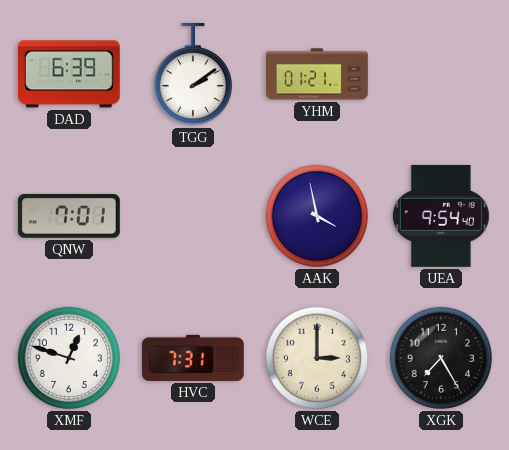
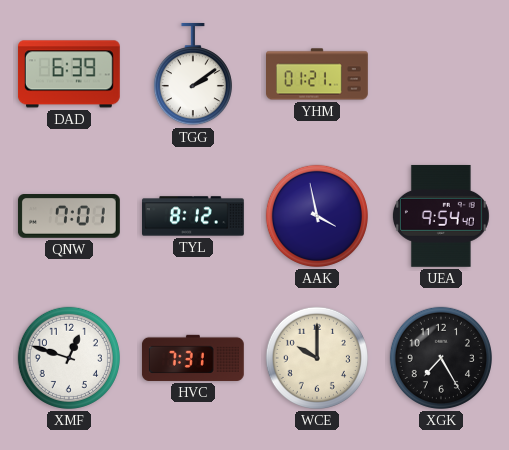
TYL: none -> 8:12 (194, 216)
WCE: 3:00 -> 10:00 (317, 358)
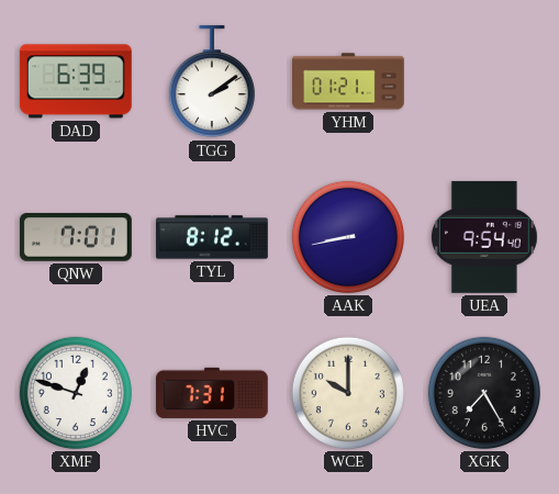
AAK: 3:58 -> 8:43 (348, 237)
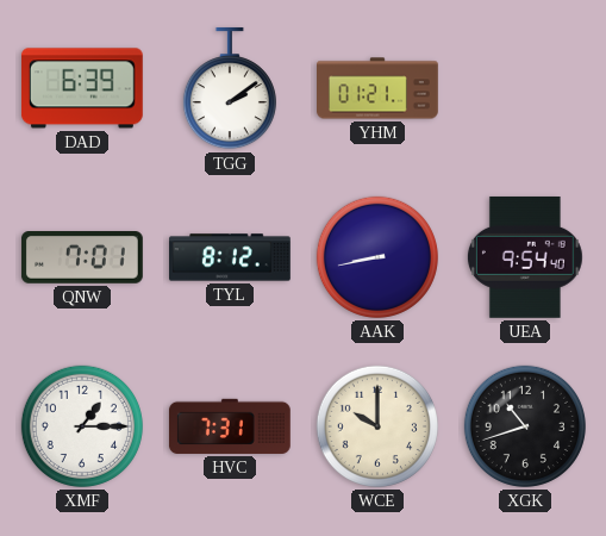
XMF: 12:48 -> 1:15 (82, 426)
XGK: 7:25 -> 10:42 (525, 426)
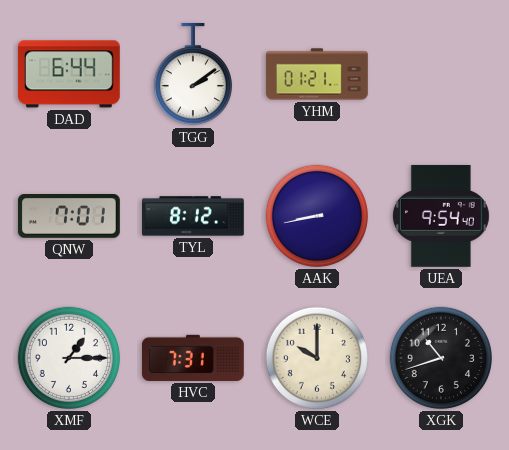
DAD: 6:39 -> 6:44 (69, 74)
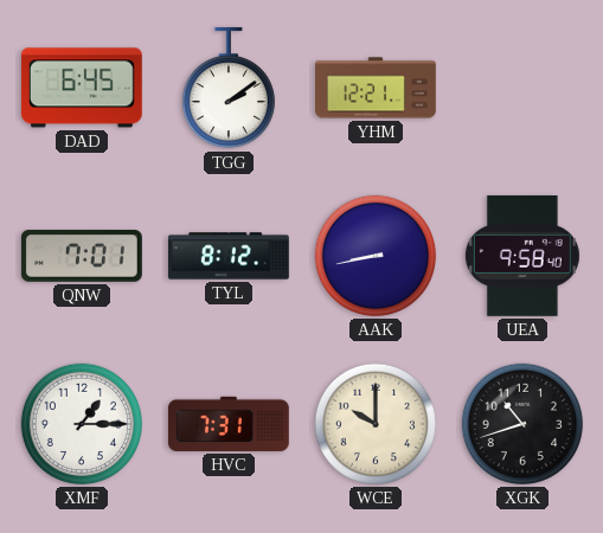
DAD: 6:44 -> 6:45 (82, 88)
YHM: 01:21 -> 12:21 (377, 88)
UEA: 9:54 -> 9:58 (522, 256)
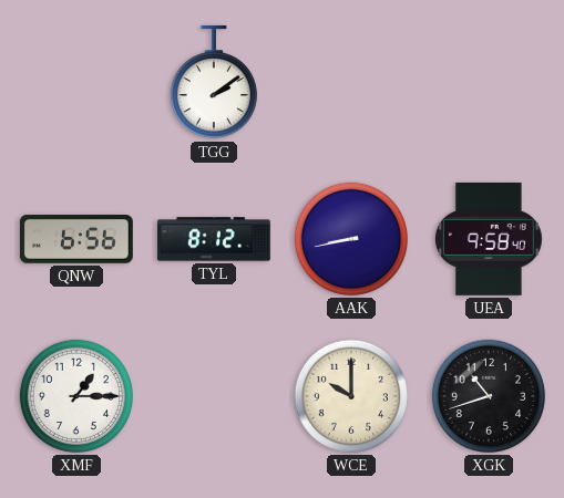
DAD: 6:45 -> none (82, 88)
YHM: 12:21 -> none (377, 88)
QNW: 7:01 -> 6:56 (76, 240)
HVC: 7:31 -> none (229, 424)
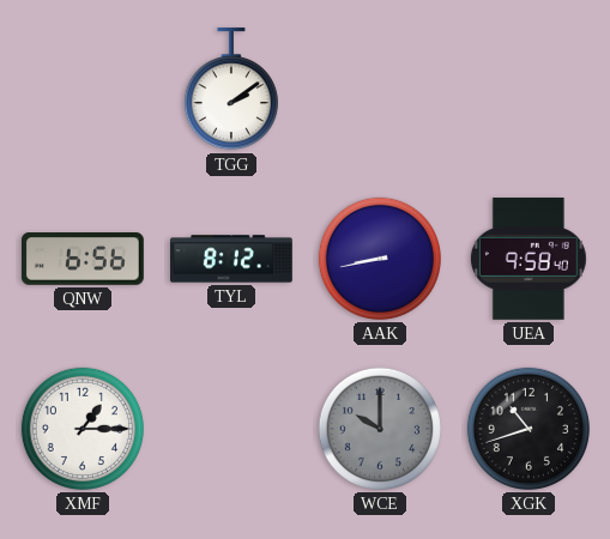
WCE dial: cream -> grey (380, 429)
